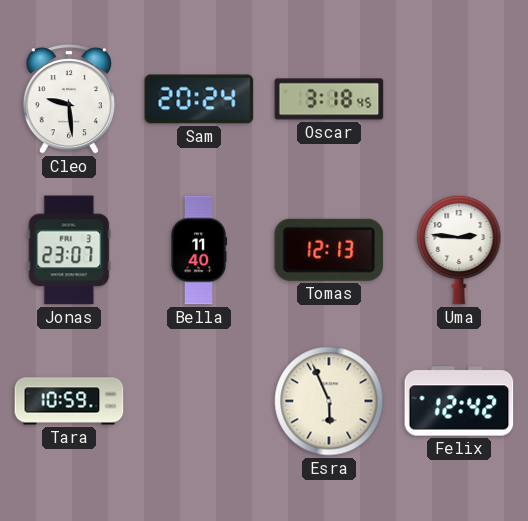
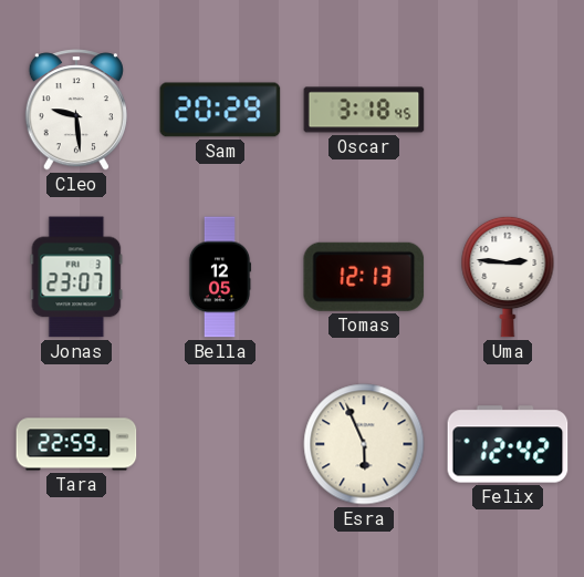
Sam: 20:24 -> 20:29 (220, 110)
Bella: 11:40 -> 12:05 (220, 277)
Tara: 10:59 -> 22:59 (76, 444)
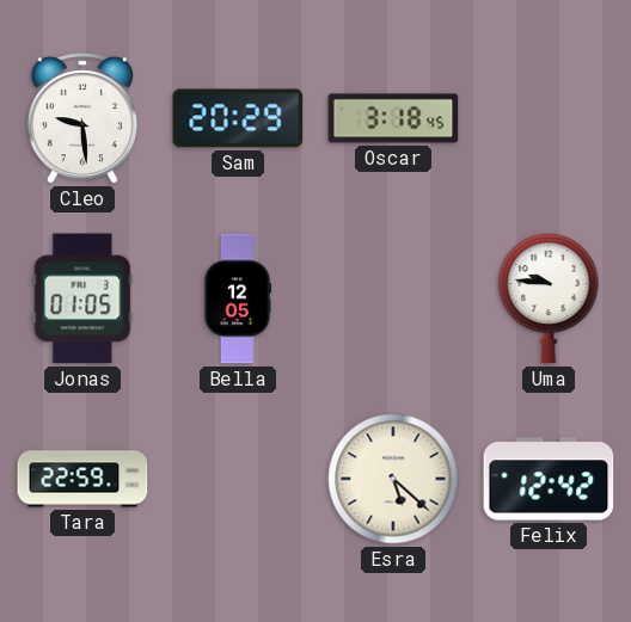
Jonas: 23:07 -> 01:05 (82, 298)
Tomas: 12:13 -> none (364, 277)
Uma: 2:46 -> 9:46 (549, 298)
Esra: 5:56 -> 5:22 (393, 479)
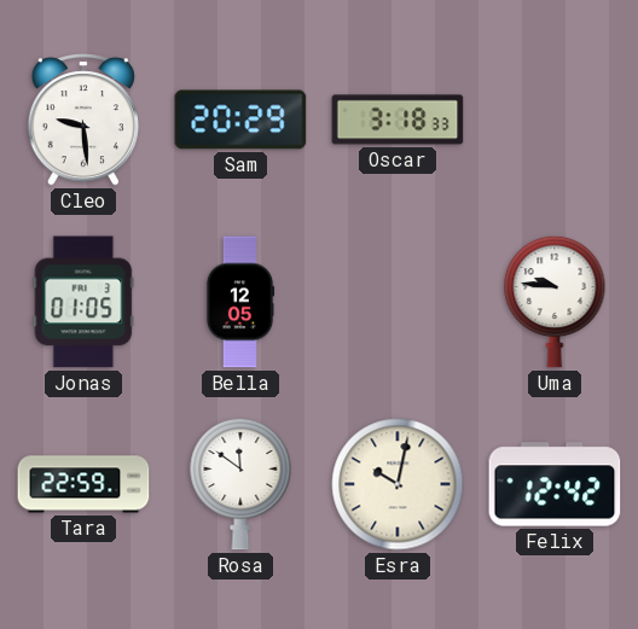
Oscar: 3:18:45 -> 3:18:33 (398, 120)
Rosa: none -> 11:51 (240, 484)
Esra: 5:22 -> 10:02 (398, 484)
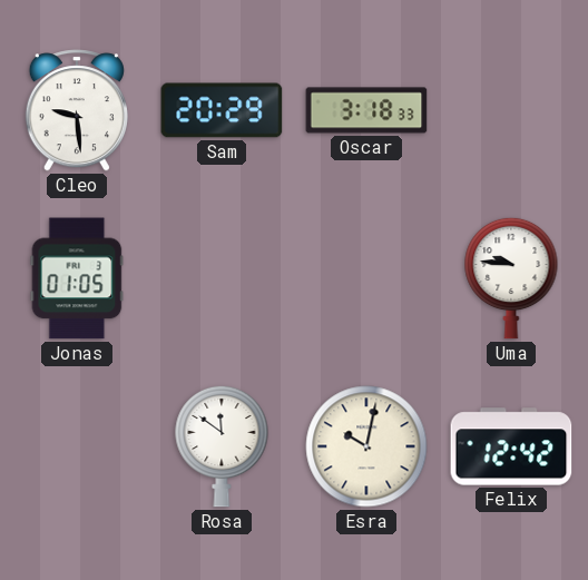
Bella: 12:05 -> none (240, 302)
Tara: 22:59 -> none (83, 484)
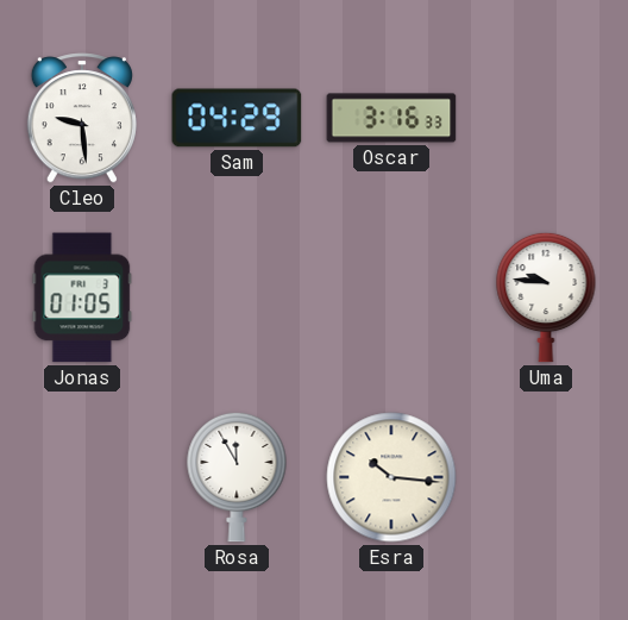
Sam: 20:29 -> 04:29 (237, 118)
Oscar: 3:18 -> 3:16 (391, 118)
Rosa: 11:51 -> 11:55 (237, 477)
Esra: 10:02 -> 10:16 (391, 477)
Felix: 12:42 -> none (511, 446)
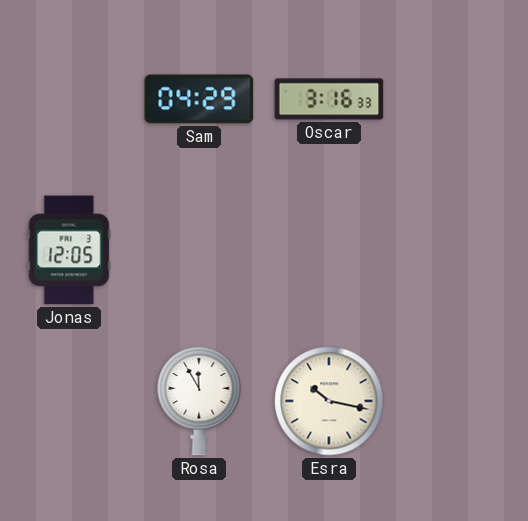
Cleo: 9:29 -> none (82, 118)
Jonas: 01:05 -> 12:05 (69, 250)
Uma: 9:46 -> none (546, 298)
Esra: 10:16 -> 10:17 (329, 401)
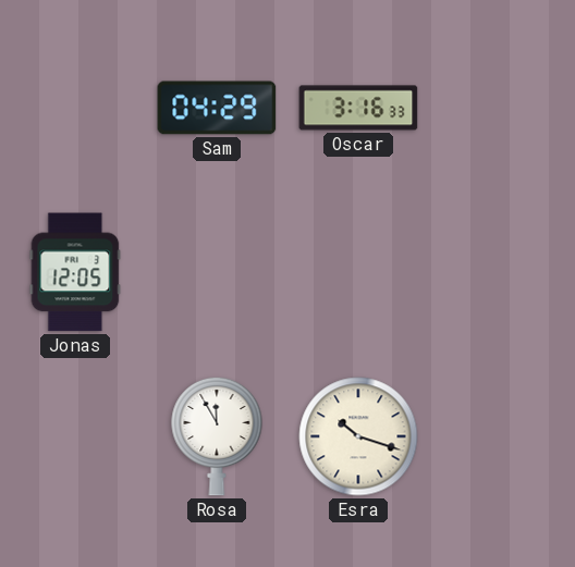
Esra: 10:17 -> 10:18 (358, 436)
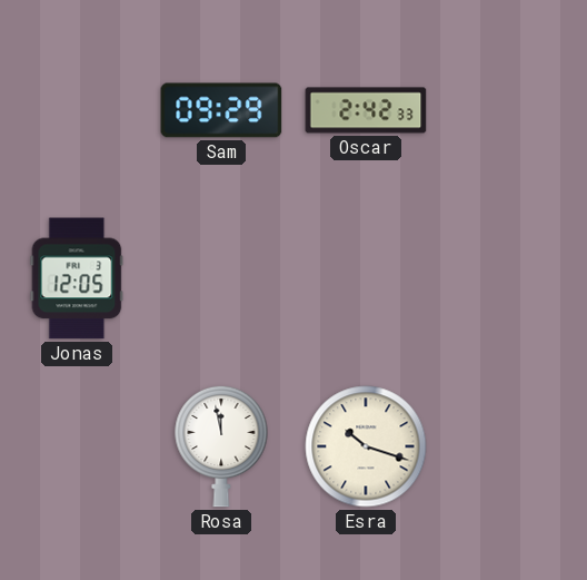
Sam: 04:29 -> 09:29 (221, 110)
Oscar: 3:16 -> 2:42 (366, 110)
Rosa: 11:55 -> 11:58 (221, 446)
